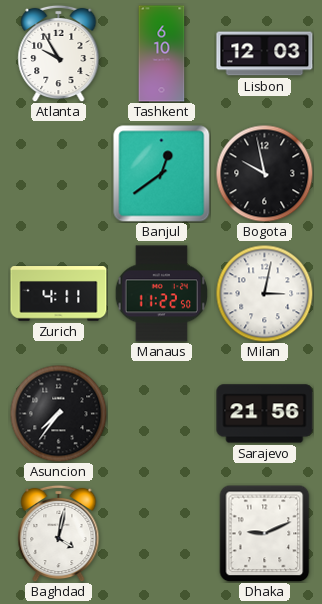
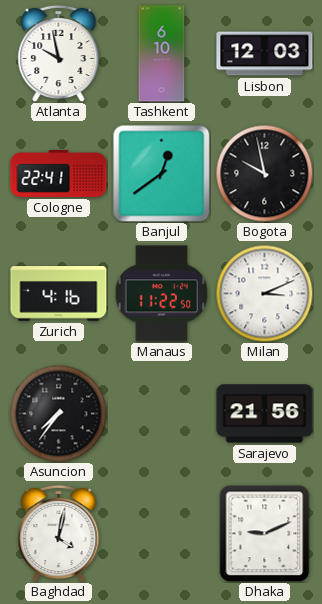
Atlanta: 9:55 -> 9:58 (59, 53)
Cologne: none -> 22:41 (59, 173)
Zurich: 4:11 -> 4:16 (59, 294)
Milan: 3:02 -> 3:11 (264, 293)
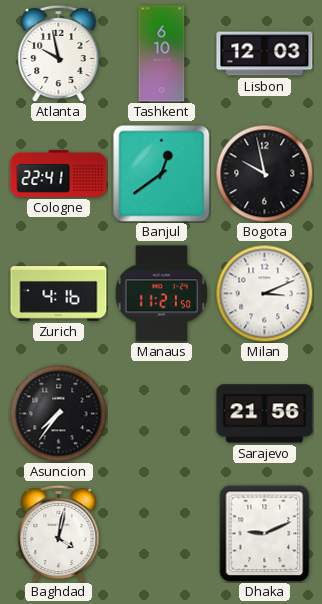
Manaus: 11:22 -> 11:21 (161, 294)
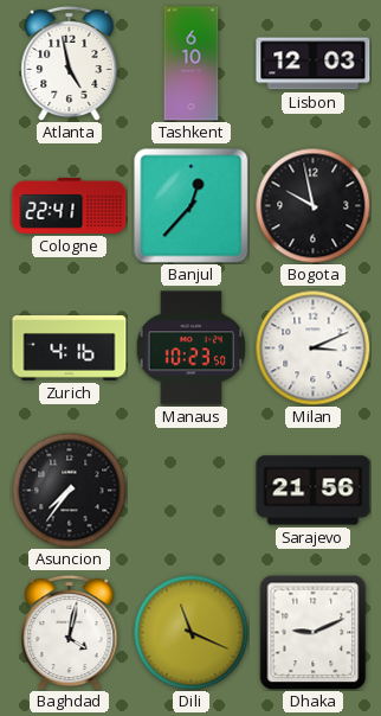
Atlanta: 9:58 -> 4:58 (70, 63)
Banjul: 12:39 -> 12:37 (192, 206)
Manaus: 11:21 -> 10:23 (190, 349)
Dili: none -> 11:19 (190, 632)
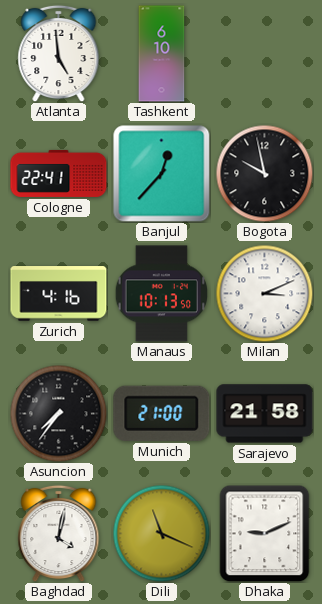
Atlanta: 4:58 -> 4:59 (59, 53)
Lisbon: 12:03 -> none (314, 64)
Manaus: 10:23 -> 10:13 (161, 294)
Munich: none -> 21:00 (162, 413)
Sarajevo: 21:56 -> 21:58 (265, 414)
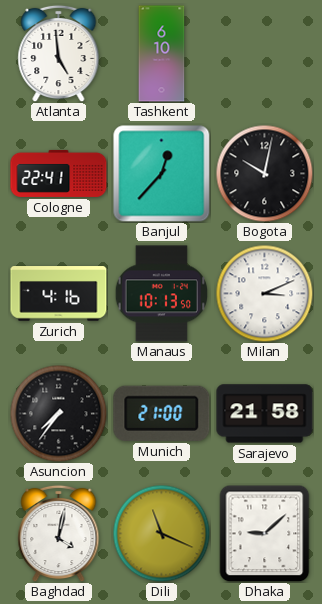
Bogota: 9:58 -> 10:02 (264, 173)
Dhaka: 9:11 -> 9:08 (265, 533)
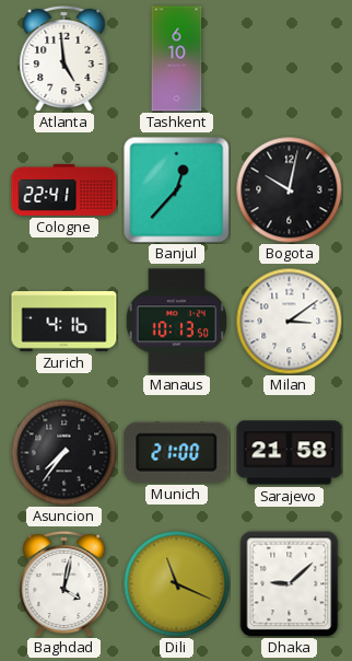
Milan: 3:11 -> 3:09 (289, 321)
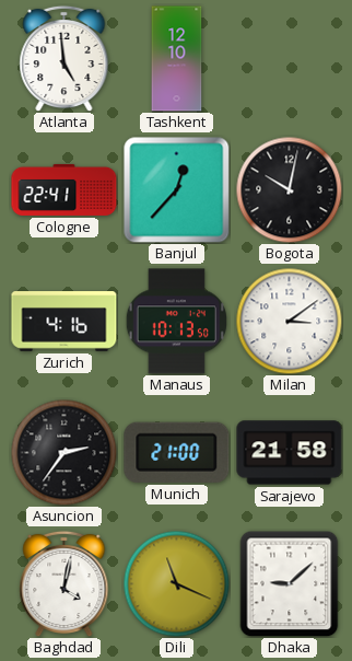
Tashkent: 6:10 -> 12:10 (177, 59)
Asuncion: 7:36 -> 2:36 (63, 452)
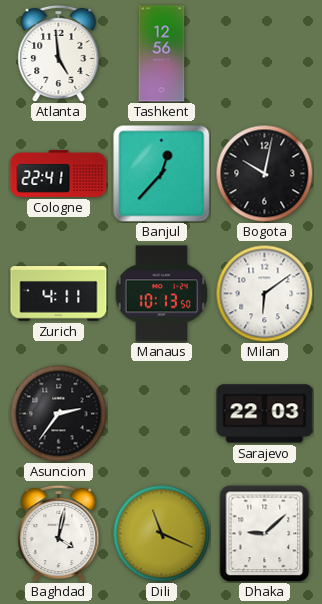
Tashkent: 12:10 -> 12:56 (162, 54)
Zurich: 4:16 -> 4:11 (59, 294)
Milan: 3:09 -> 6:09 (264, 293)
Munich: 21:00 -> none (177, 452)
Sarajevo: 21:58 -> 22:03 (265, 414)
